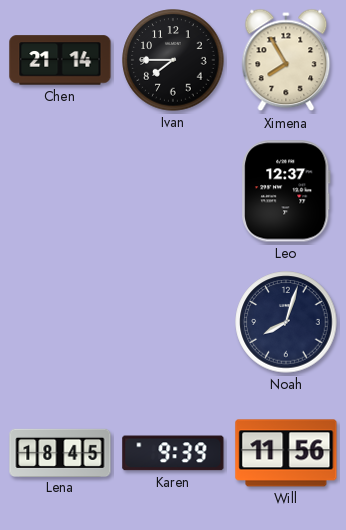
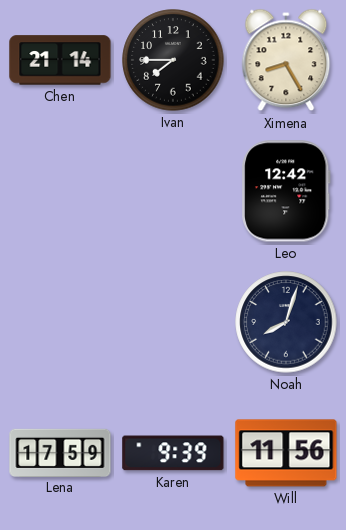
Ximena: 7:55 -> 8:25 (286, 60)
Leo: 12:37 -> 12:42 (286, 191)
Lena: 18:45 -> 17:59 (60, 452)
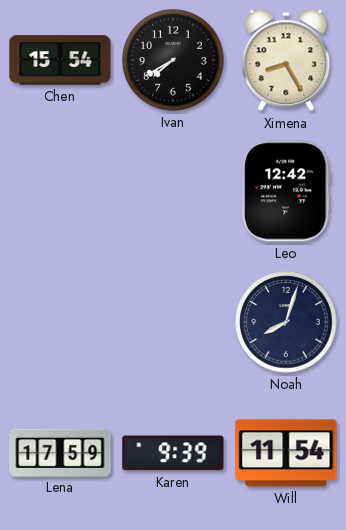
Chen: 21:14 -> 15:54 (60, 60)
Ivan: 7:45 -> 7:40 (173, 60)
Will: 11:56 -> 11:54 (286, 453)
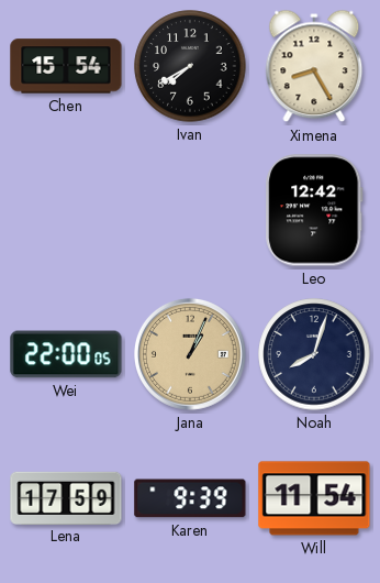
Wei: none -> 22:00 (66, 354)
Jana: none -> 1:04 (190, 354)
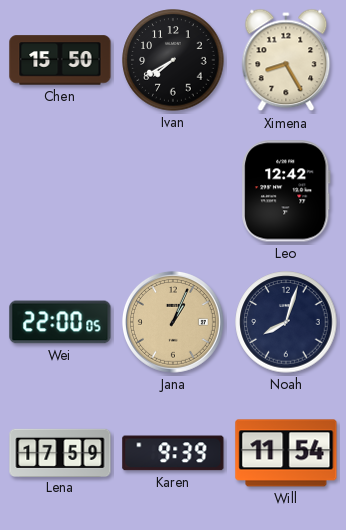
Chen: 15:54 -> 15:50 (60, 60)
